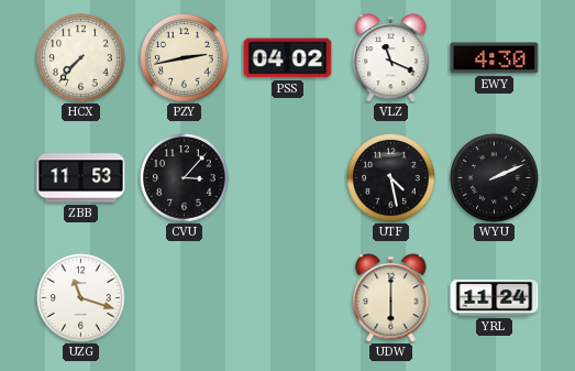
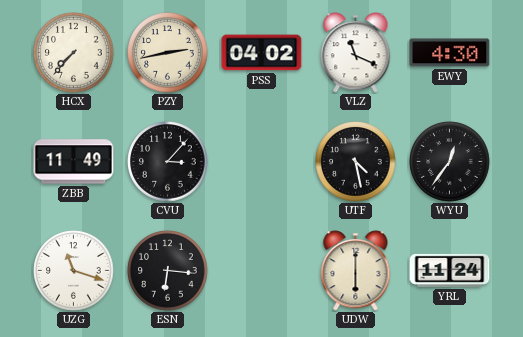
ZBB: 11:53 -> 11:49 (74, 162)
WYU: 2:11 -> 12:36 (450, 162)
ESN: none -> 6:16 (168, 271)
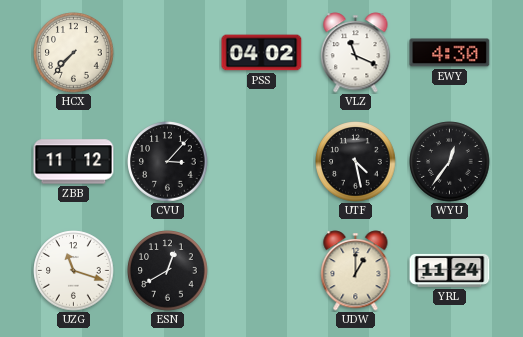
PZY: 2:43 -> none (168, 53)
ZBB: 11:49 -> 11:12 (74, 162)
ESN: 6:16 -> 12:40 (168, 271)
UDW: 6:00 -> 1:00 (356, 271)
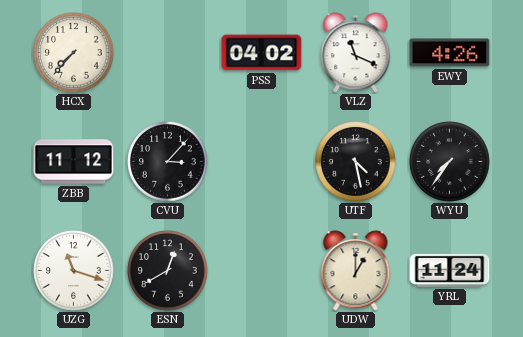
EWY: 4:30 -> 4:26 (450, 53)
WYU: 12:36 -> 7:36 (450, 162)
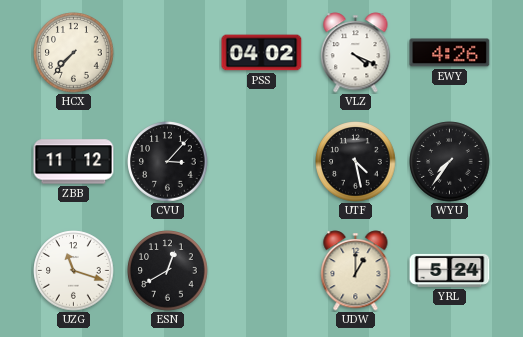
VLZ: 11:19 -> 4:19 (356, 53)
YRL: 11:24 -> 5:24 (450, 270)
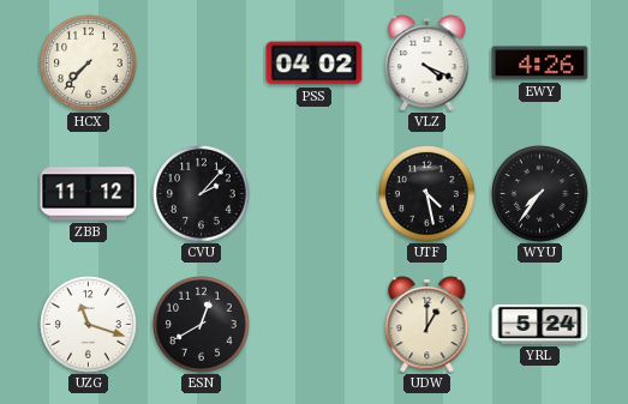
CVU: 3:07 -> 2:07 (202, 194)
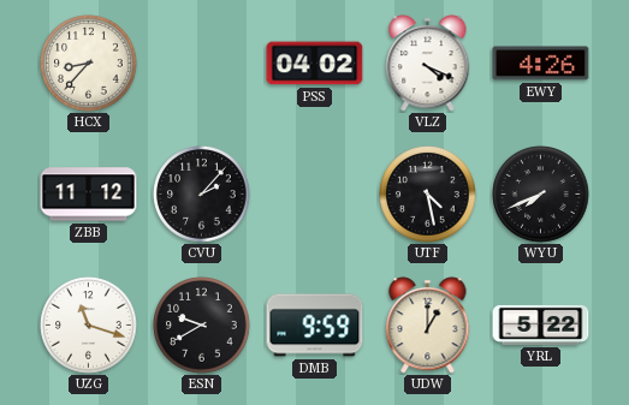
HCX: 7:37 -> 8:37 (89, 64)
WYU: 7:36 -> 7:41 (541, 195)
ESN: 12:40 -> 9:40 (202, 326)
DMB: none -> 9:59 (315, 326)
YRL: 5:24 -> 5:22 (541, 324)
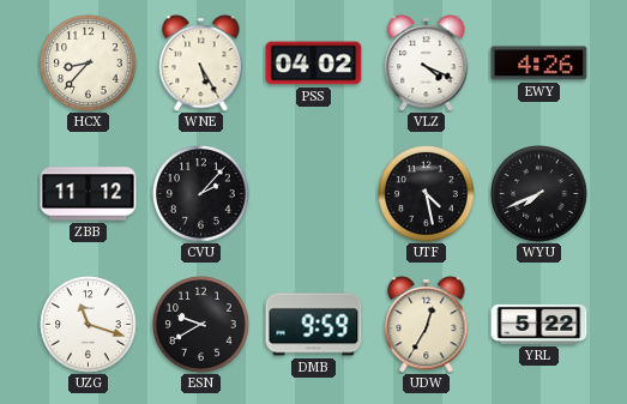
WNE: none -> 5:25 (201, 64)
UDW: 1:00 -> 12:35 (427, 325)
